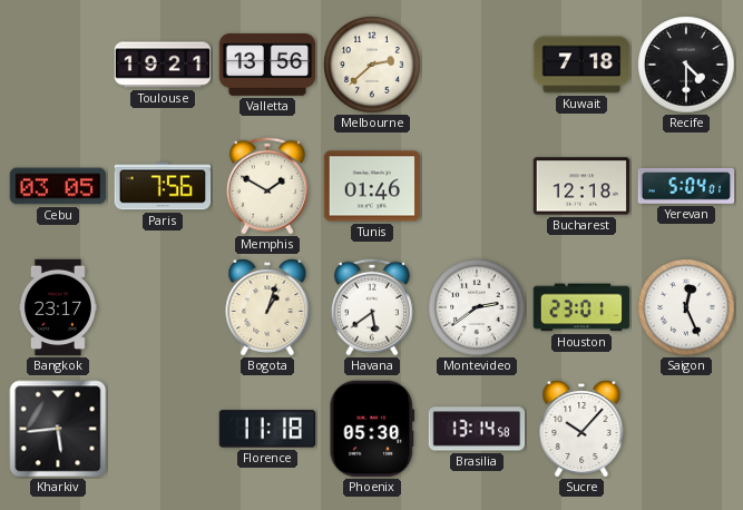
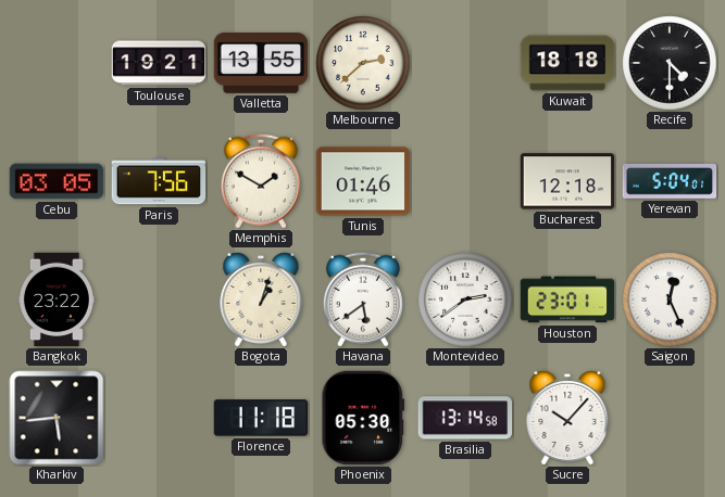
Valletta: 13:56 -> 13:55 (261, 63)
Kuwait: 7:18 -> 18:18 (567, 63)
Bangkok: 23:17 -> 23:22 (57, 300)
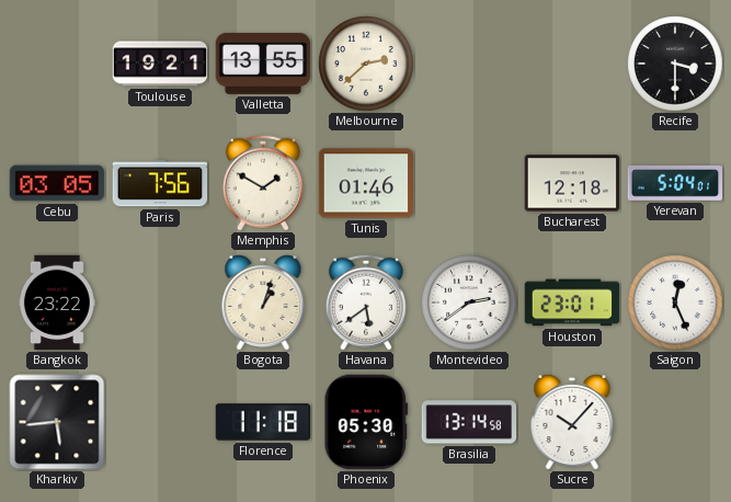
Kuwait: 18:18 -> none (567, 63)
Recife: 4:30 -> 3:30 (675, 64)
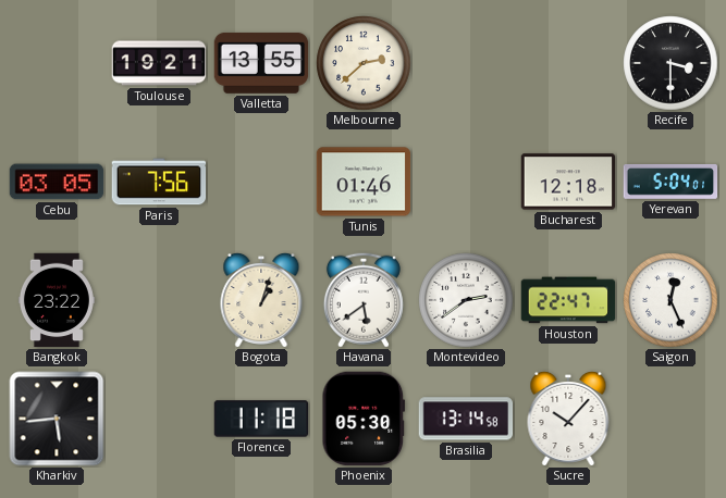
Memphis: 1:50 -> none (263, 183)
Houston: 23:01 -> 22:47 (568, 300)
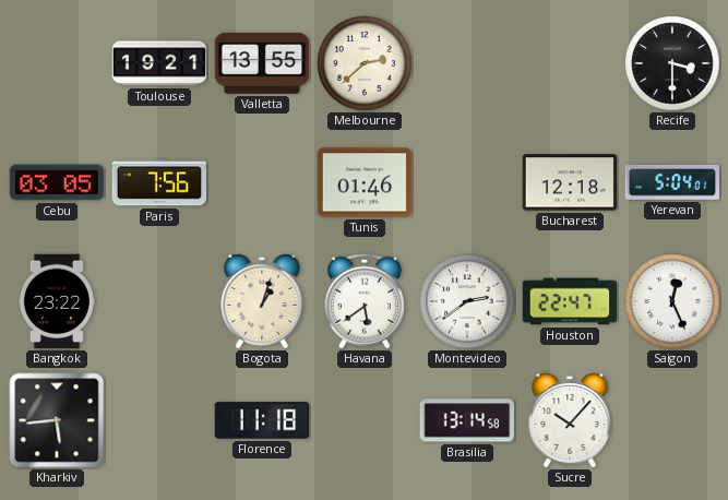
Phoenix: 05:30 -> none (364, 419)
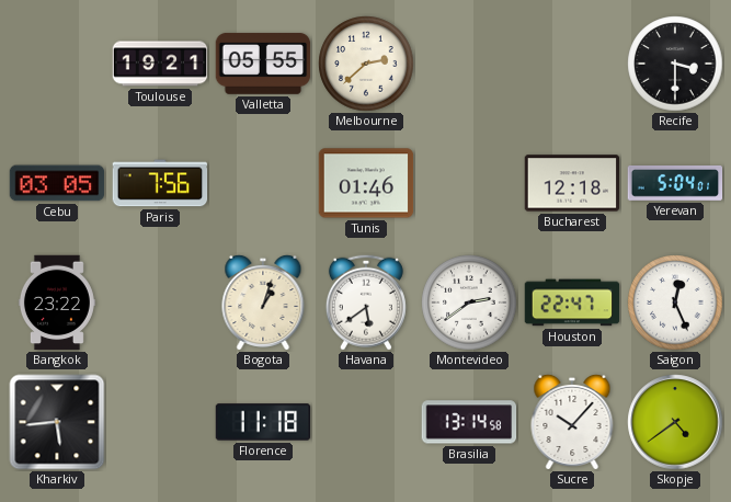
Valletta: 13:55 -> 05:55 (263, 64)
Skopje: none -> 4:39 (675, 422)
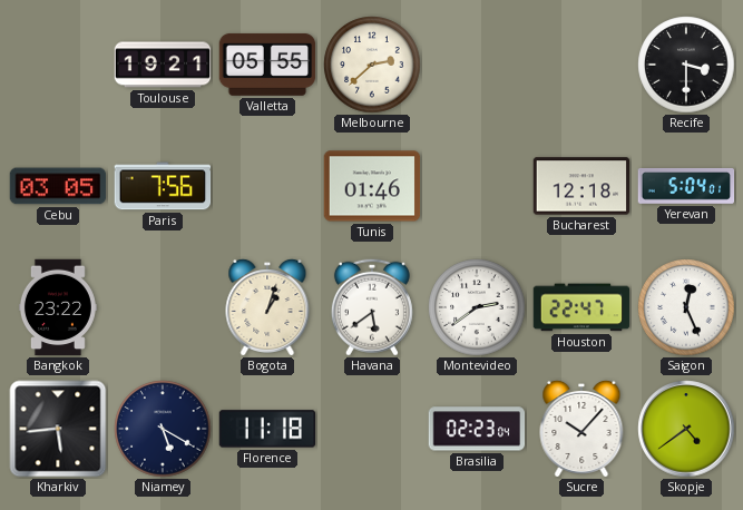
Niamey: none -> 5:20 (163, 429)
Brasilia: 13:14 -> 02:23 (477, 429)
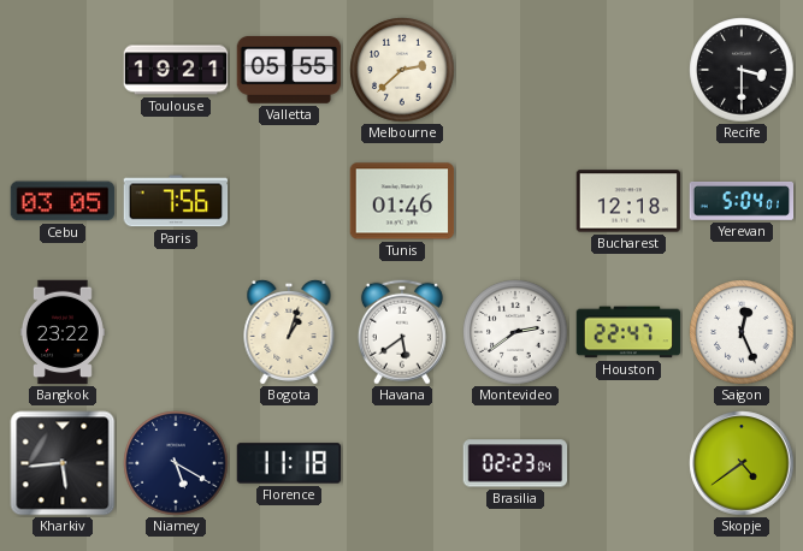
Sucre: 10:07 -> none (581, 429)
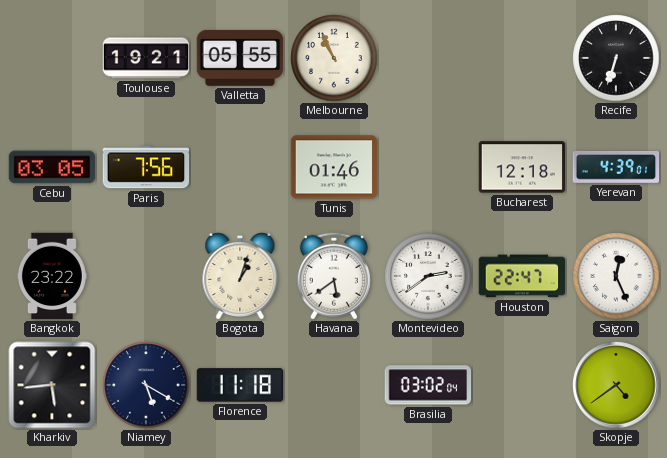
Melbourne: 2:38 -> 10:56 (334, 58)
Recife: 3:30 -> 6:33 (616, 58)
Yerevan: 5:04 -> 4:39 (616, 167)
Brasilia: 02:23 -> 03:02 (428, 385)
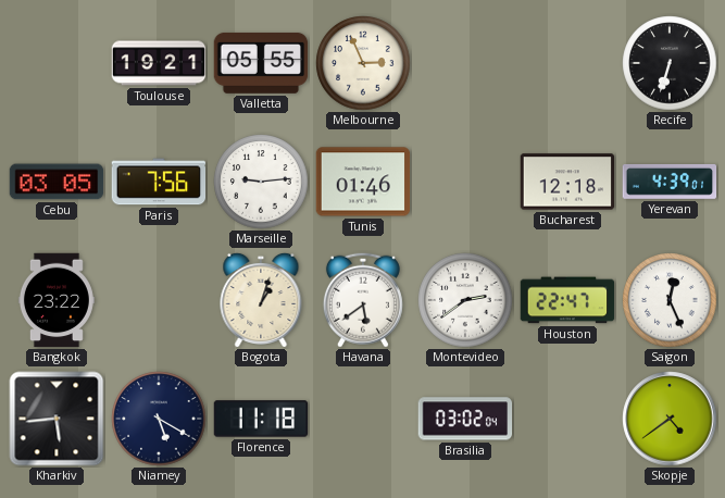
Melbourne: 10:56 -> 2:56 (363, 63)
Marseille: none -> 9:14 (261, 182)
